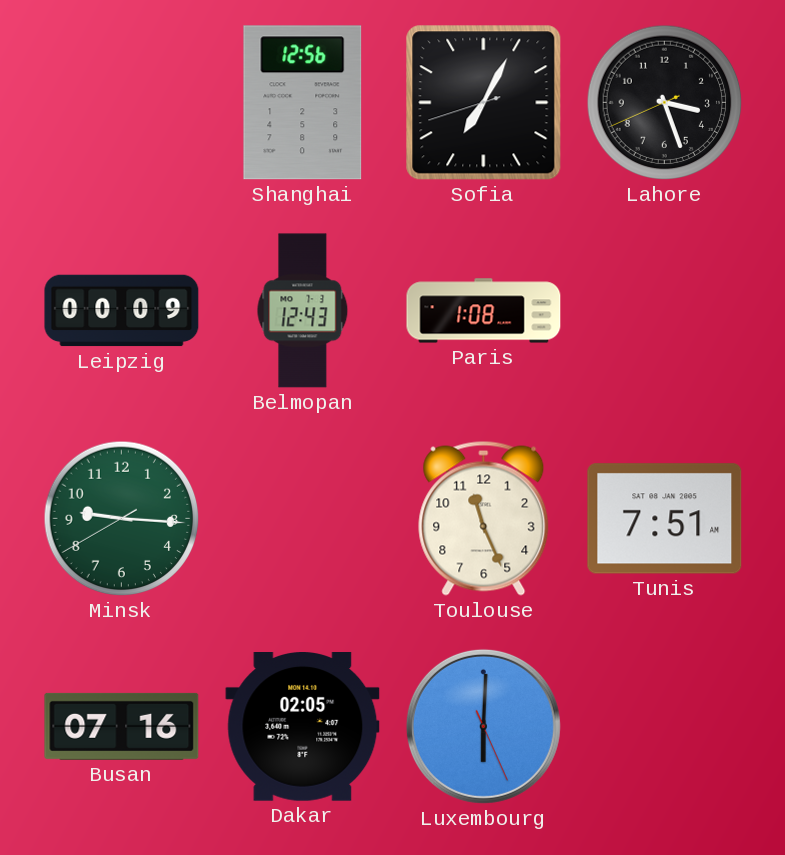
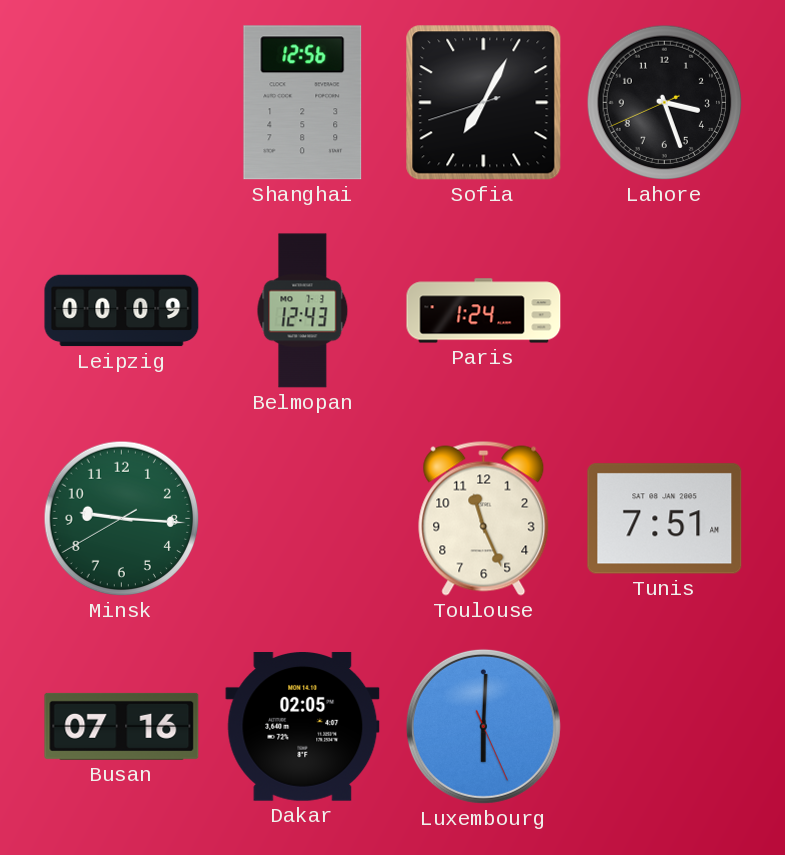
Paris: 1:08 -> 1:24 (484, 311)
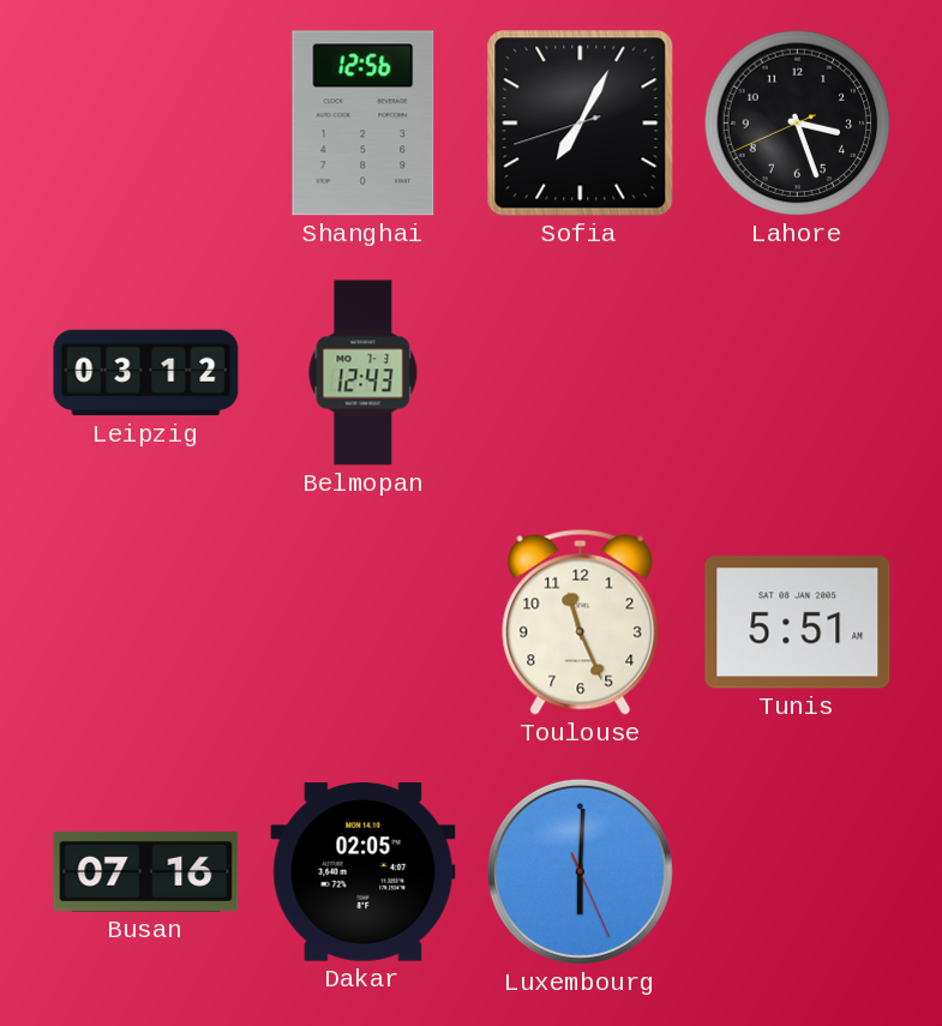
Leipzig: 00:09 -> 03:12 (146, 373)
Paris: 1:24 -> none (484, 311)
Minsk: 9:15 -> none (122, 519)
Tunis: 7:51 -> 5:51 (798, 623)
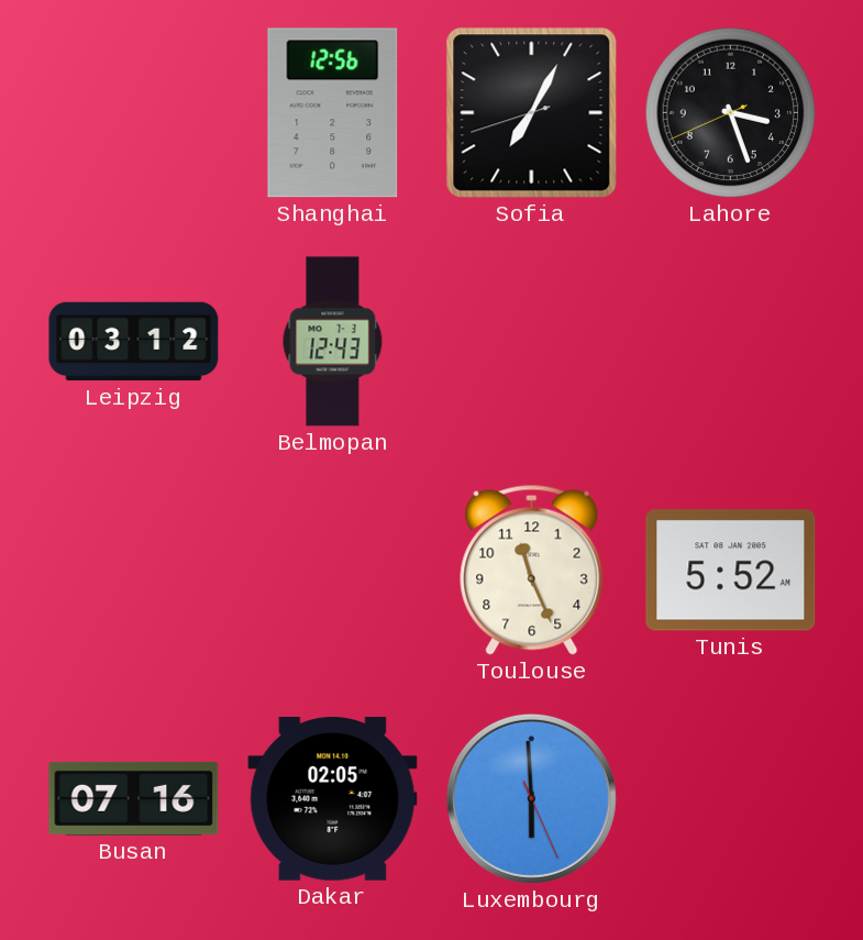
Tunis: 5:51 -> 5:52 (731, 571)
Luxembourg: 6:00 -> 5:59 (531, 798)
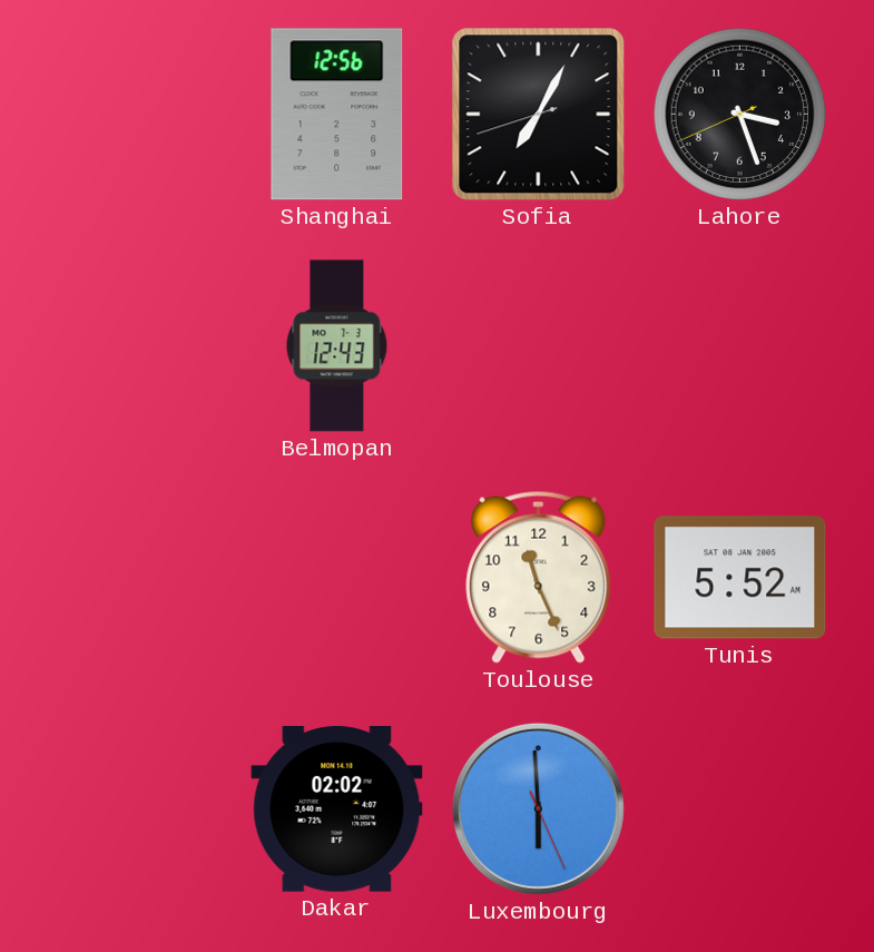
Leipzig: 03:12 -> none (134, 342)
Busan: 07:16 -> none (134, 798)
Dakar: 02:05 -> 02:02 (337, 809)
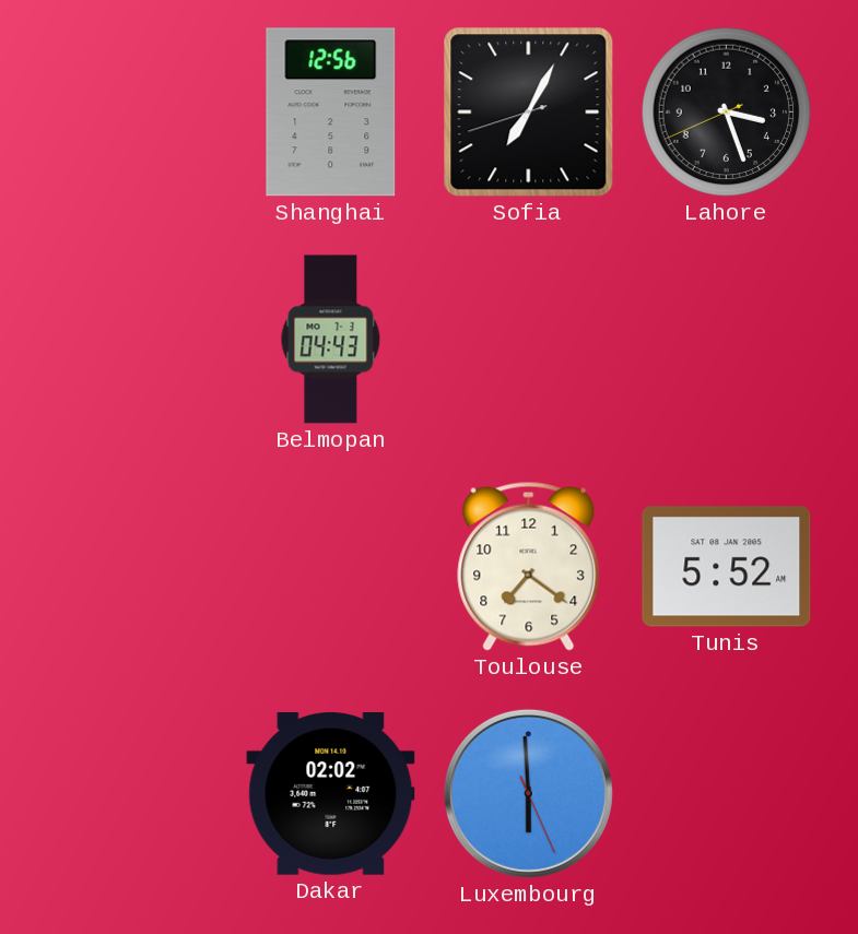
Belmopan: 12:43 -> 04:43 (331, 340)
Toulouse: 11:26 -> 7:21 (529, 566)
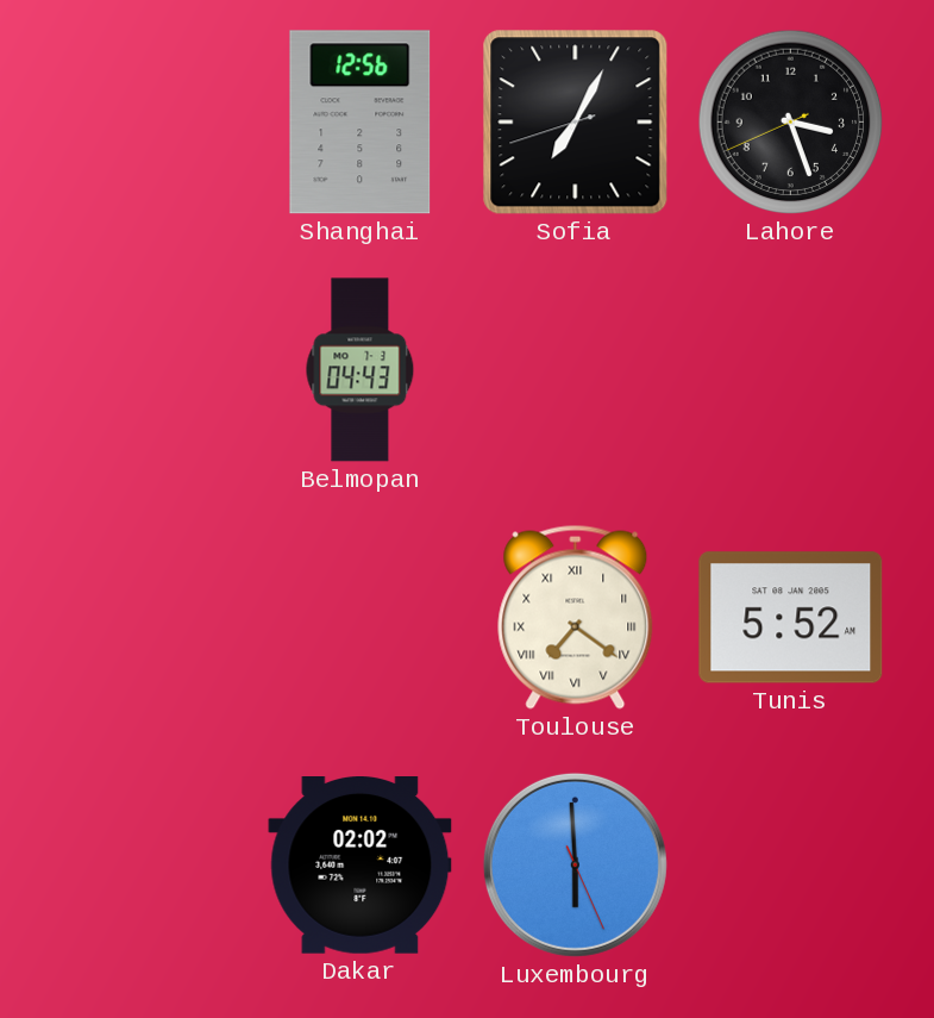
Toulouse numerals: Arabic -> Roman (576, 617)
